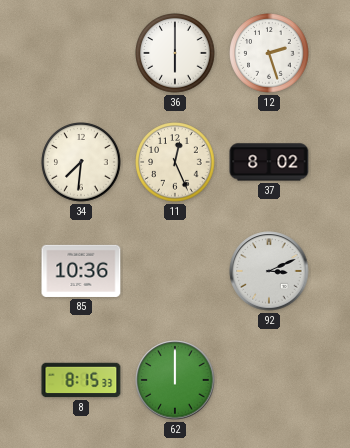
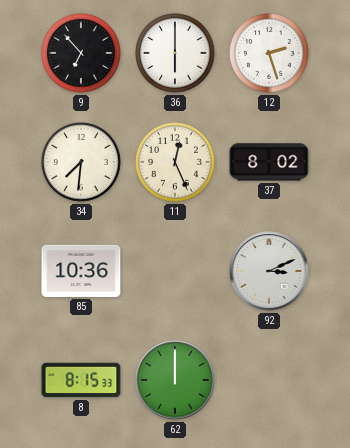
9: none -> 6:53 (81, 53)
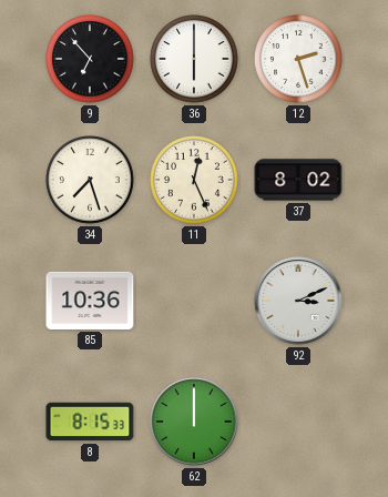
34: 7:31 -> 7:27 (90, 180)
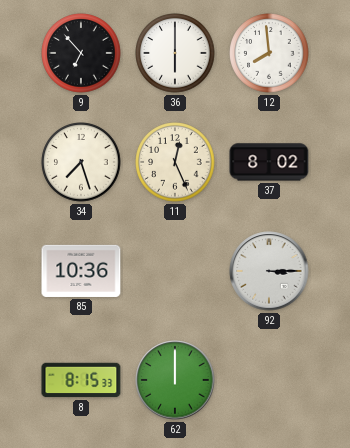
12: 2:27 -> 7:59 (269, 53)
92: 3:11 -> 3:15 (269, 271)
